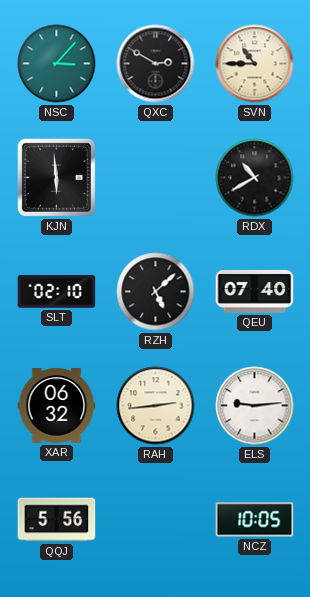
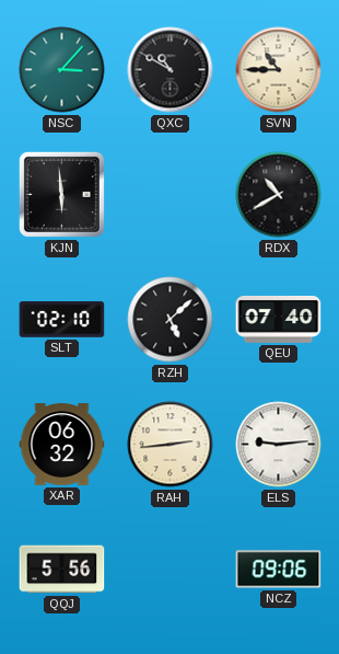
QXC: 2:50 -> 10:50 (171, 70)
NCZ: 10:05 -> 09:06 (279, 570)
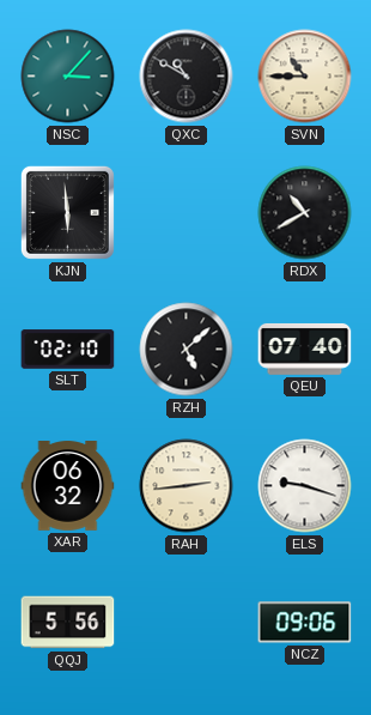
ELS: 9:14 -> 9:18 (305, 486)
